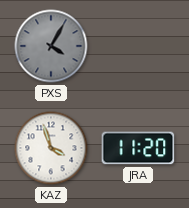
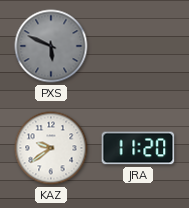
PXS: 4:05 -> 5:49 (51, 46)
KAZ: 3:57 -> 9:39 (51, 148)
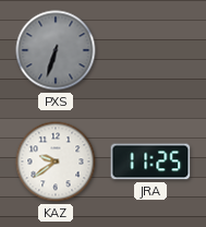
PXS: 5:49 -> 6:33 (56, 50)
JRA: 11:20 -> 11:25 (150, 162)
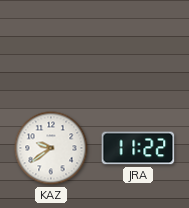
PXS: 6:33 -> none (56, 50)
JRA: 11:25 -> 11:22 (138, 148)
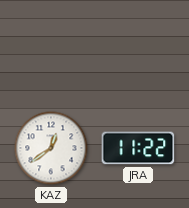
KAZ: 9:39 -> 12:39 (51, 148)
